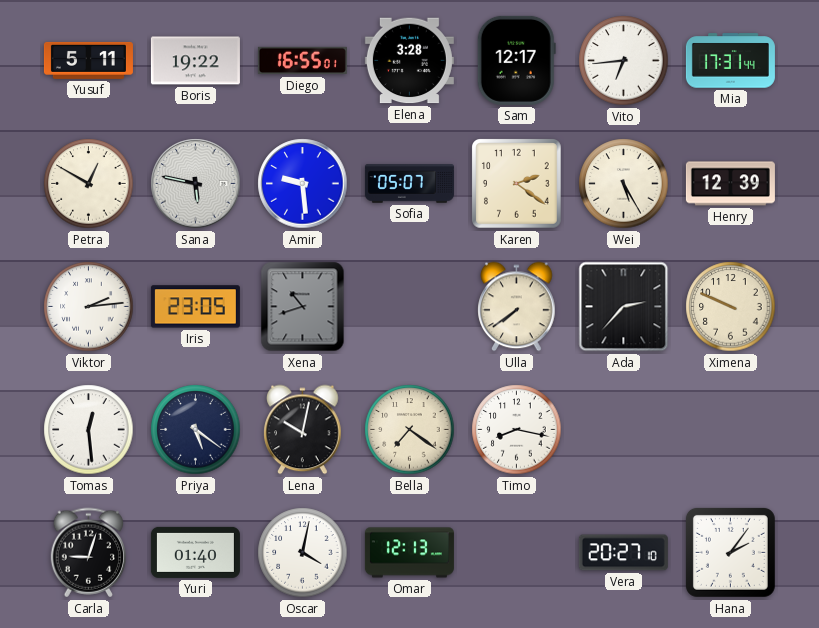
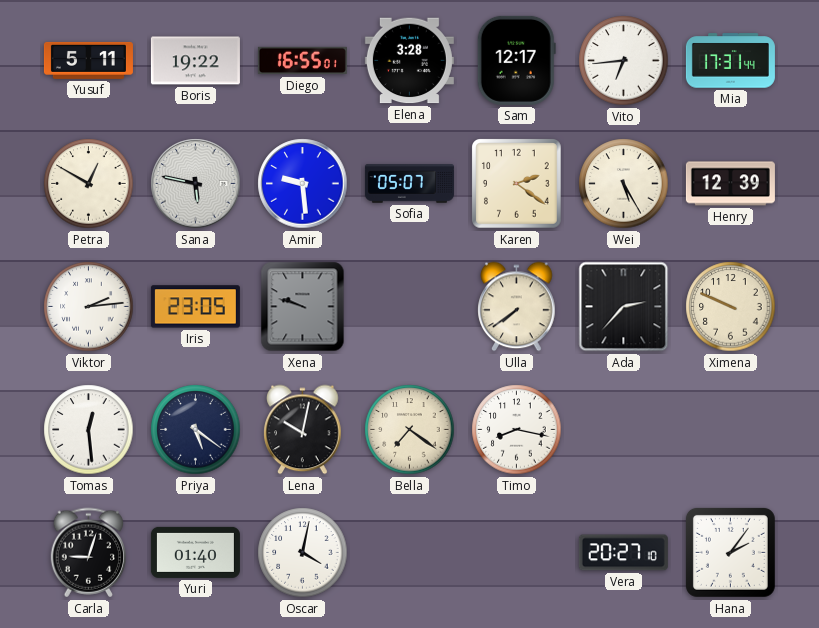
Xena: 10:42 -> 9:48 (303, 307)
Omar: 12:13 -> none (409, 553)
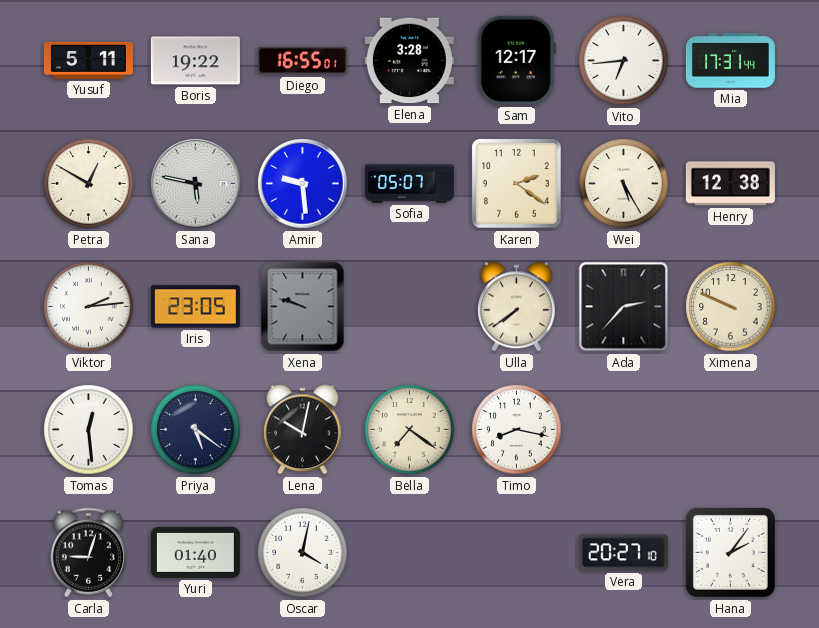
Henry: 12:39 -> 12:38 (730, 184)
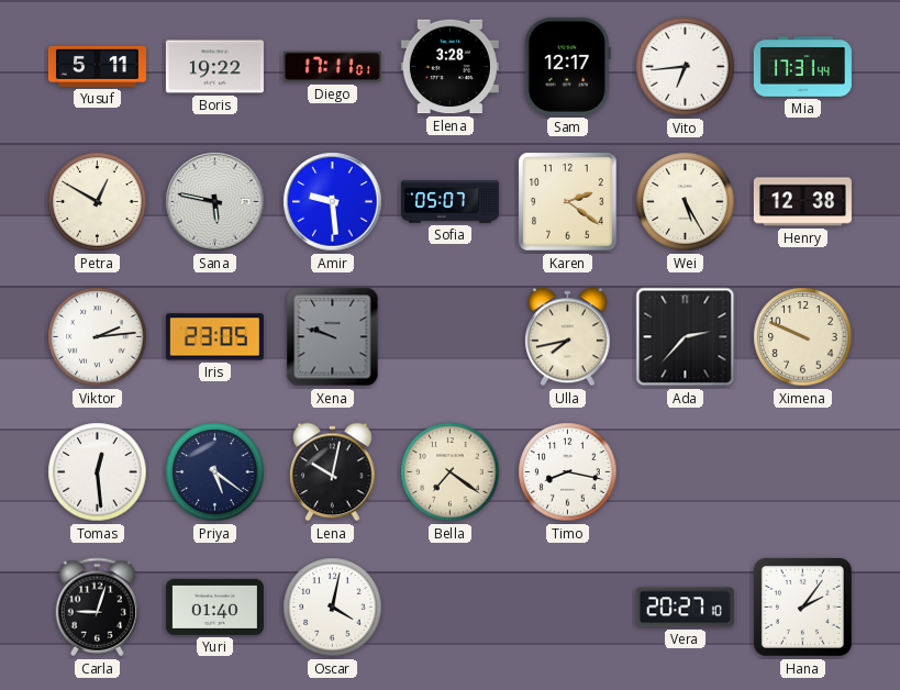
Diego: 16:55 -> 17:11 (332, 67)
Ulla: 7:39 -> 7:43 (568, 337)
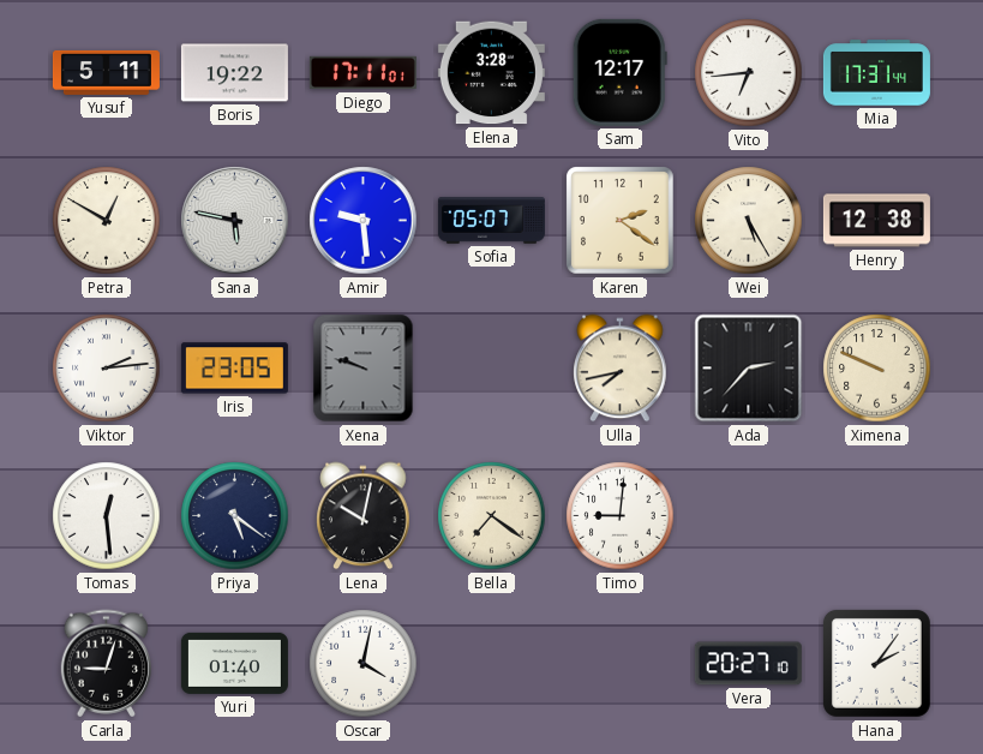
Timo: 8:17 -> 9:01 (621, 516)
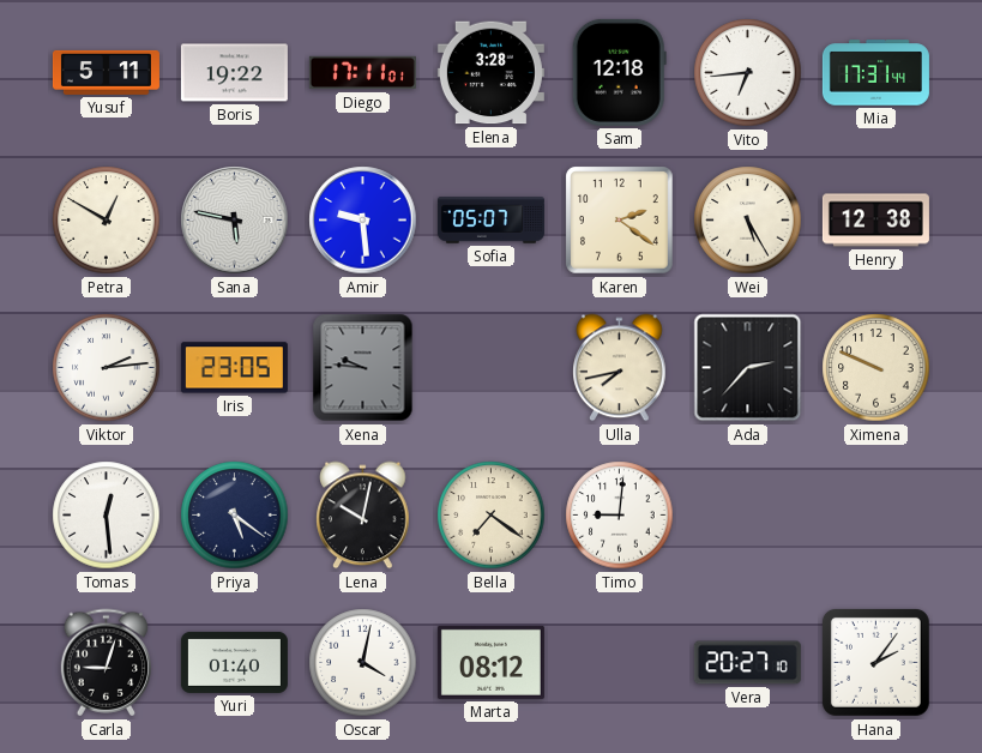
Sam: 12:17 -> 12:18 (619, 72)
Xena: 9:48 -> 9:46 (363, 368)
Marta: none -> 08:12 (490, 662)
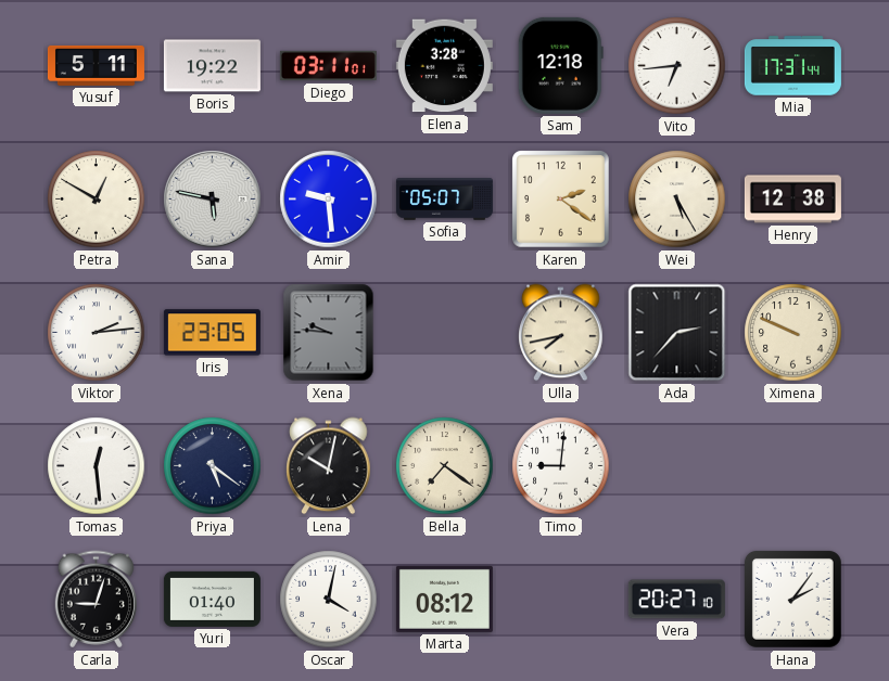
Diego: 17:11 -> 03:11 (328, 66)
